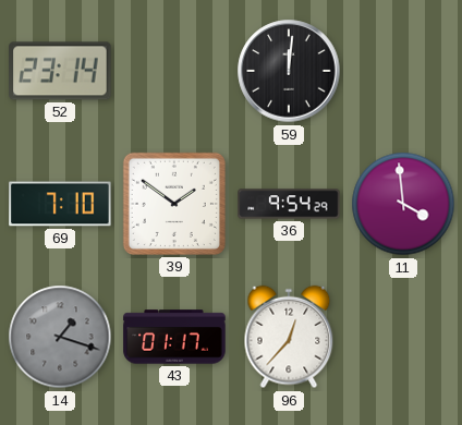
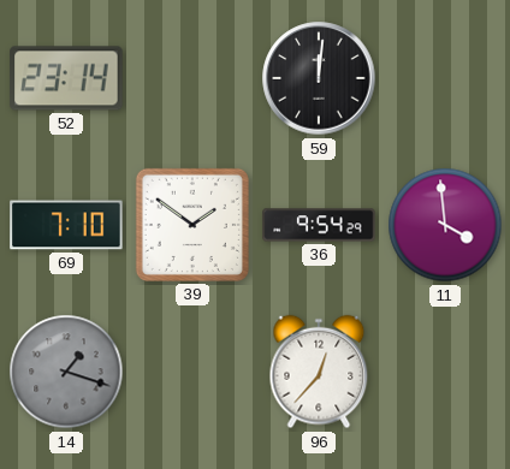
43: 01:17 -> none (174, 337)
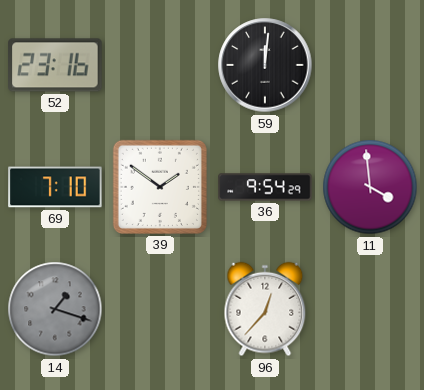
52: 23:14 -> 23:16 (55, 65)
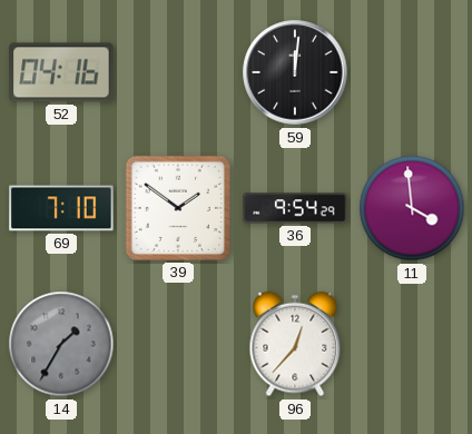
52: 23:16 -> 04:16 (61, 72)
14: 1:18 -> 1:35 (61, 344)
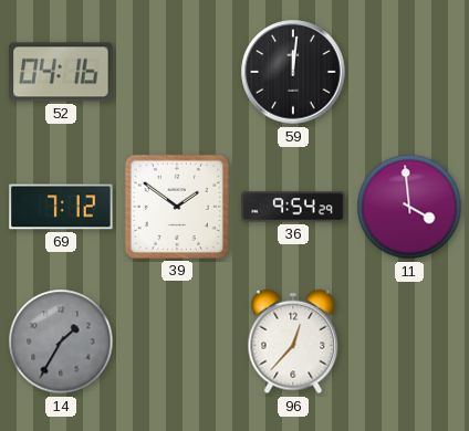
69: 7:10 -> 7:12 (61, 207)
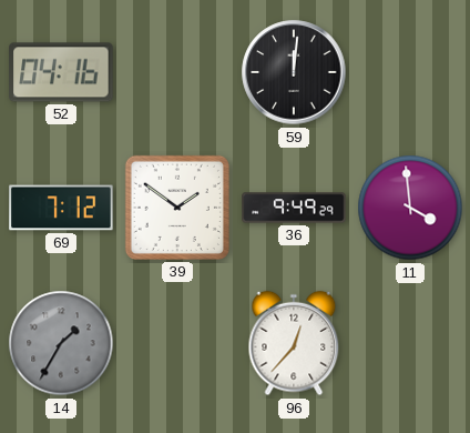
36: 9:54 -> 9:49 (294, 208)
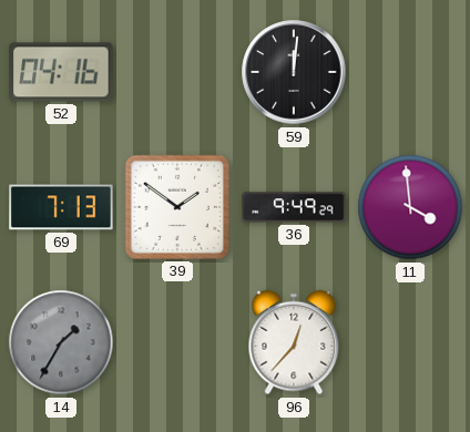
69: 7:12 -> 7:13 (61, 207)
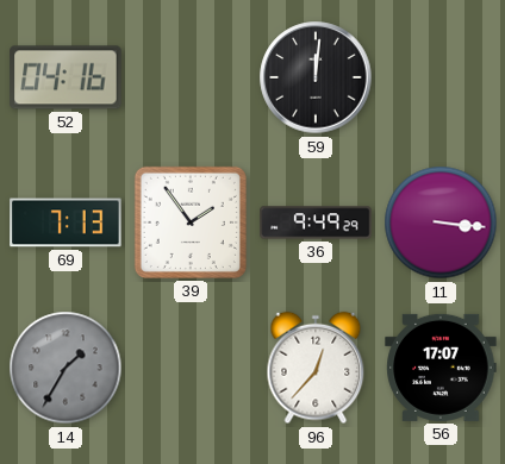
39: 1:51 -> 1:54 (191, 222)
11: 3:59 -> 3:16 (441, 222)
56: none -> 17:07 (441, 368)
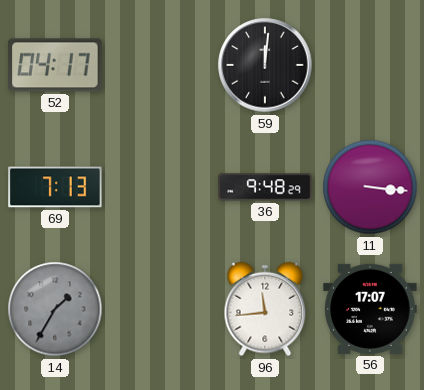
52: 04:16 -> 04:17 (55, 65)
39: 1:54 -> none (191, 222)
36: 9:49 -> 9:48 (265, 187)
96: 12:37 -> 11:44 (265, 309)
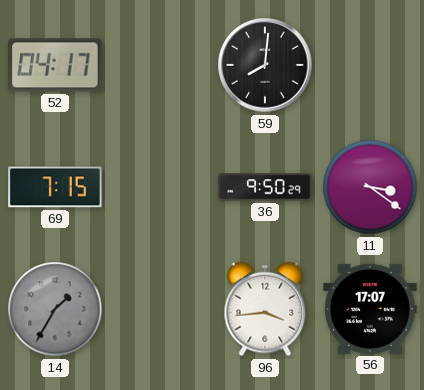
59: 12:01 -> 8:01 (265, 65)
69: 7:13 -> 7:15 (55, 187)
36: 9:48 -> 9:50 (265, 187)
11: 3:16 -> 3:21 (370, 187)
96: 11:44 -> 3:44 (265, 309)
